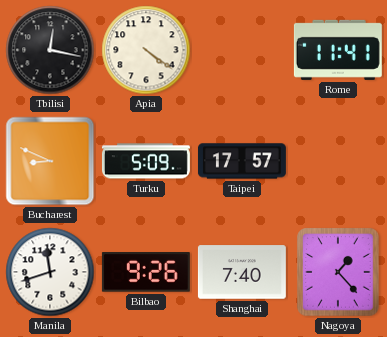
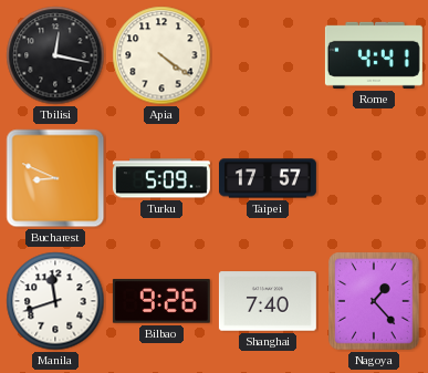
Rome: 11:41 -> 4:41 (374, 55)
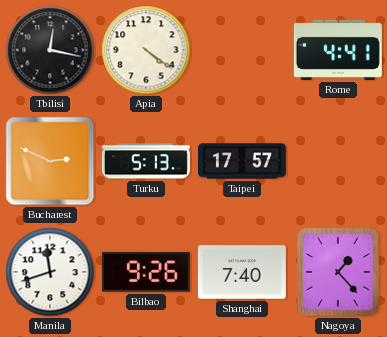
Bucharest: 8:49 -> 2:49 (50, 161)
Turku: 5:09 -> 5:13 (146, 161)
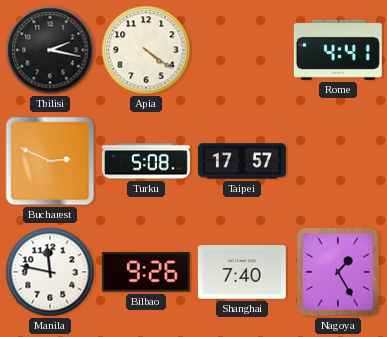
Tbilisi: 12:17 -> 2:17 (50, 50)
Turku: 5:13 -> 5:08 (146, 161)
Manila: 11:42 -> 11:47 (50, 272)
Nagoya: 1:23 -> 1:25 (338, 272)
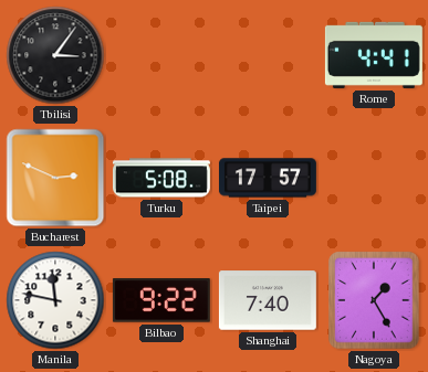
Tbilisi: 2:17 -> 3:06 (55, 55)
Apia: 4:21 -> none (146, 50)
Bilbao: 9:26 -> 9:22 (161, 300)
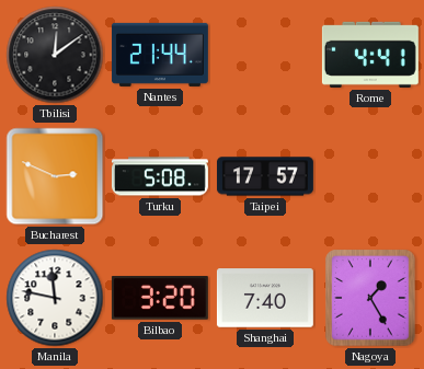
Tbilisi: 3:06 -> 12:09 (55, 55)
Nantes: none -> 21:44 (160, 55)
Bilbao: 9:22 -> 3:20 (160, 298)
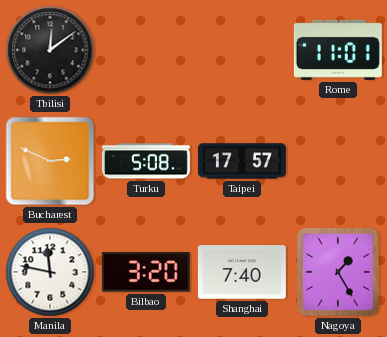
Nantes: 21:44 -> none (160, 55)
Rome: 4:41 -> 11:01 (338, 50)
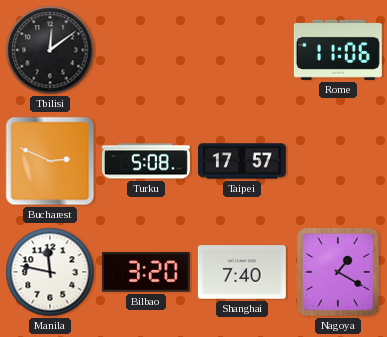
Rome: 11:01 -> 11:06 (338, 50)
Nagoya: 1:25 -> 1:20 (338, 272)
